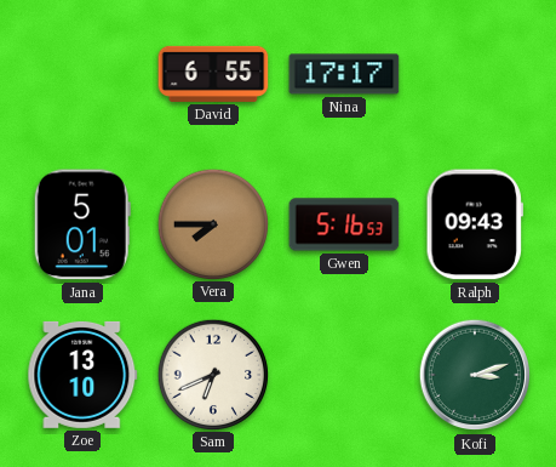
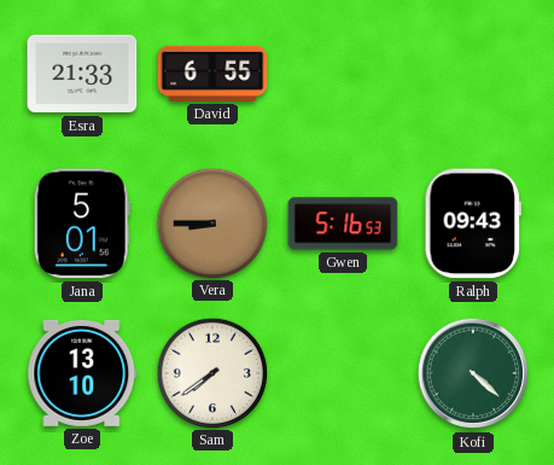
Esra: none -> 21:33 (82, 74)
Nina: 17:17 -> none (344, 74)
Vera: 7:45 -> 8:45 (211, 222)
Sam: 6:41 -> 7:39 (211, 372)
Kofi: 3:12 -> 4:22 (473, 373)
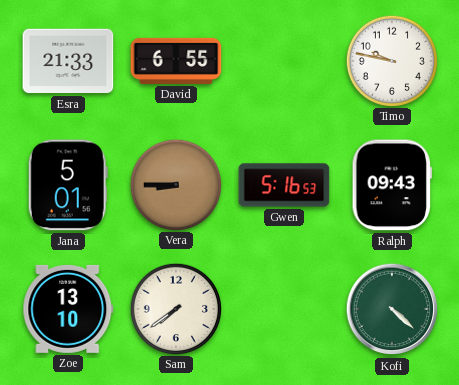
Timo: none -> 9:47 (391, 60)
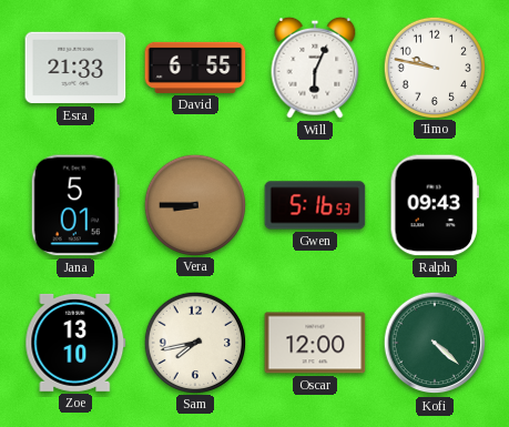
Will: none -> 6:04 (315, 68)
Sam: 7:39 -> 7:43 (194, 342)
Oscar: none -> 12:00 (315, 343)
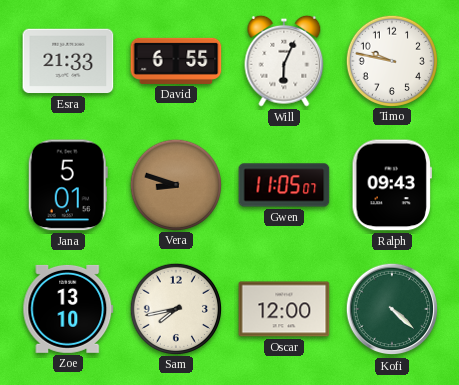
Vera: 8:45 -> 8:48 (175, 184)
Gwen: 5:16 -> 11:05 (284, 185)
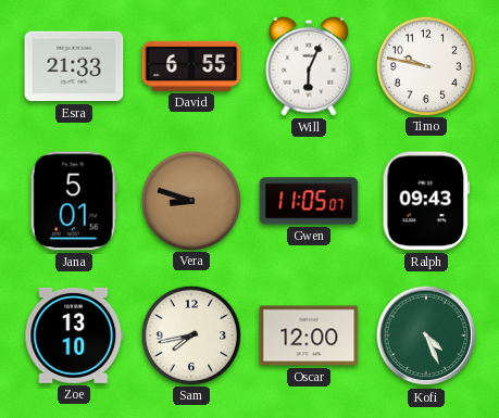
Kofi: 4:22 -> 4:26 (426, 335)
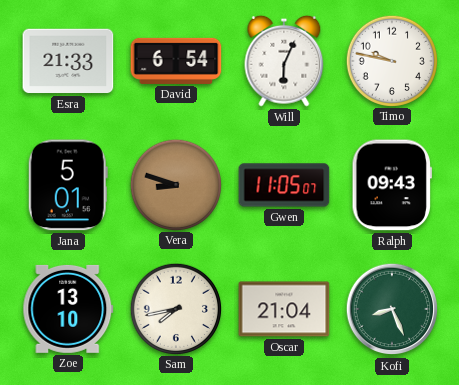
David: 6:55 -> 6:54 (176, 61)
Oscar: 12:00 -> 21:04 (284, 309)
Kofi: 4:26 -> 8:26 (392, 309)
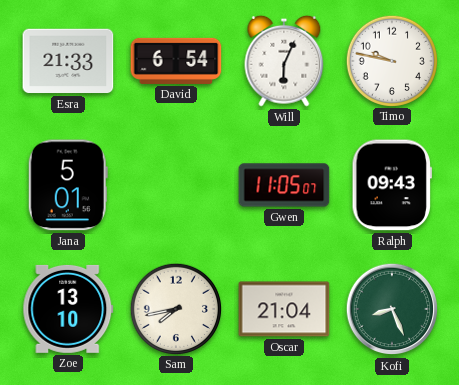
Vera: 8:48 -> none (175, 184)
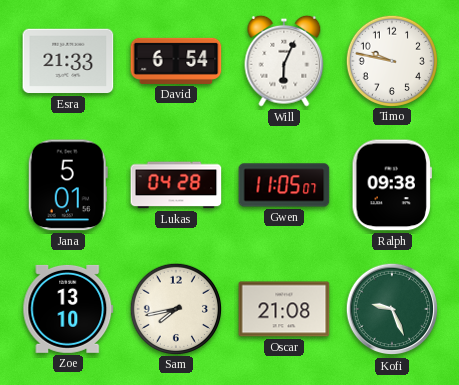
Lukas: none -> 04:28 (176, 185)
Ralph: 09:43 -> 09:38 (392, 185)
Oscar: 21:04 -> 21:08 (284, 309)
Kofi: 8:26 -> 9:26 (392, 309)
